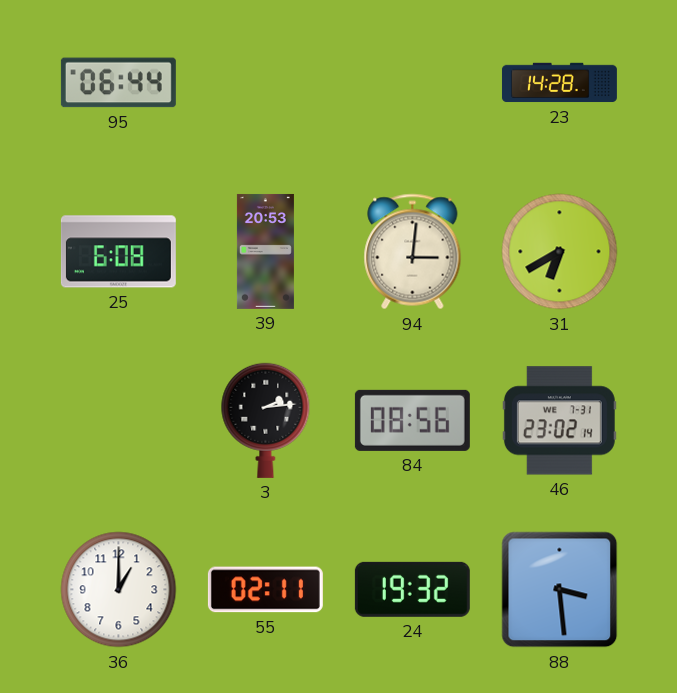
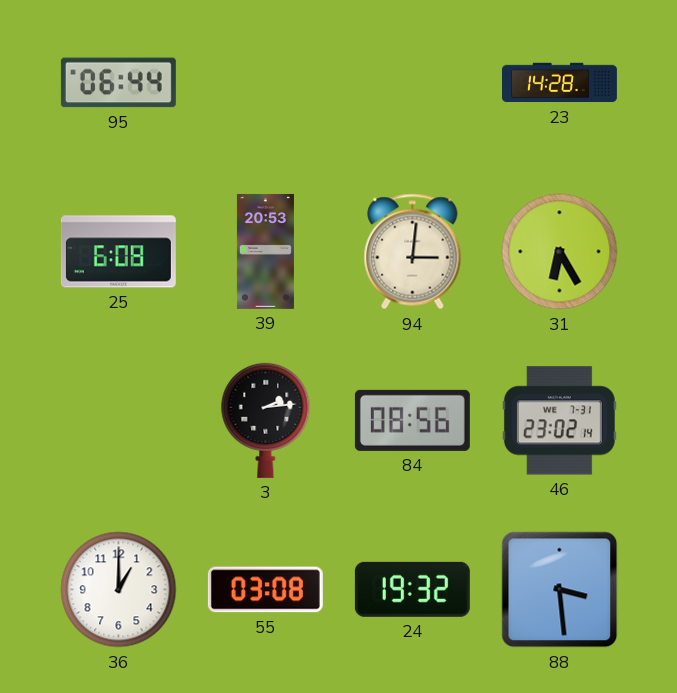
31: 6:40 -> 6:25 (560, 252)
55: 02:11 -> 03:08 (265, 590)
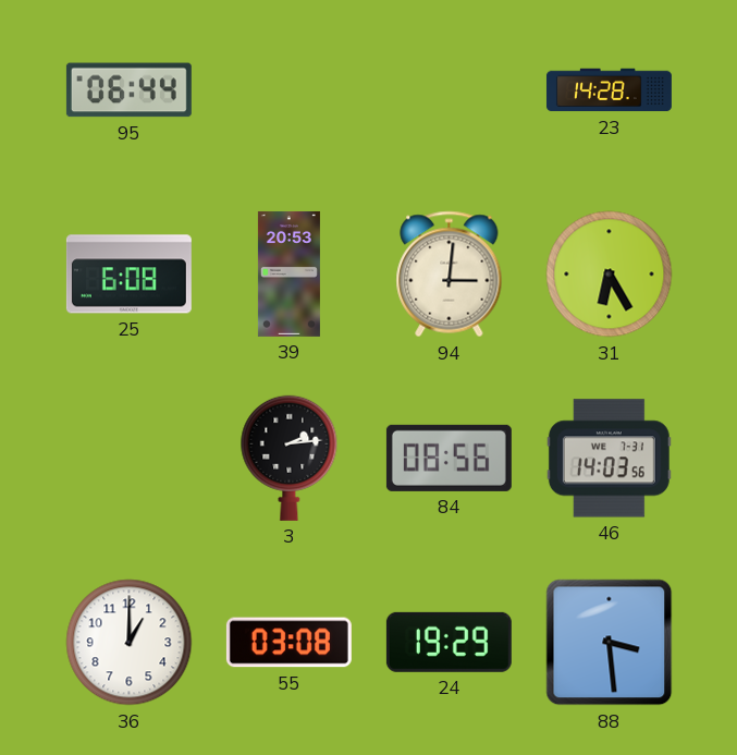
46: 23:02 -> 14:03 (609, 459)
24: 19:32 -> 19:29 (449, 642)
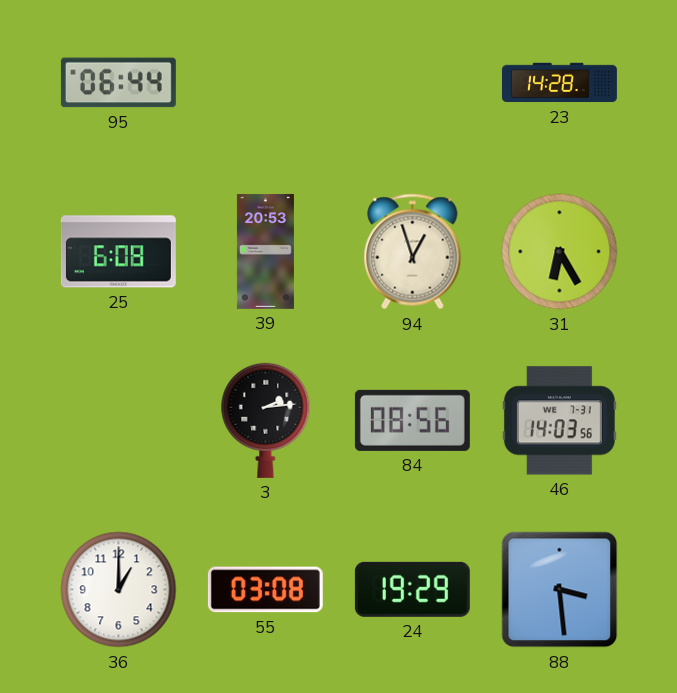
94: 3:01 -> 12:57 (413, 252)
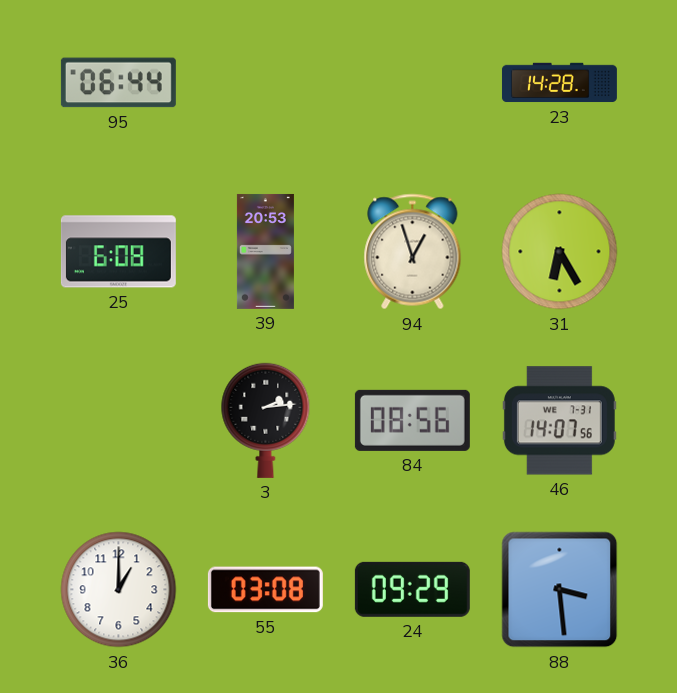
46: 14:03 -> 14:07 (559, 421)
24: 19:29 -> 09:29 (412, 589)
